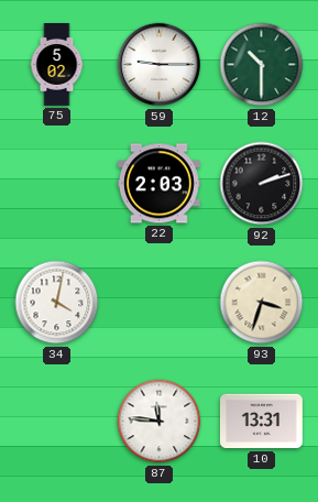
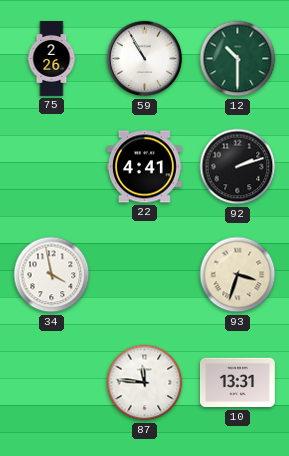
75: 5:02 -> 2:26 (52, 59)
59: 9:15 -> 10:55 (145, 59)
22: 2:03 -> 4:41 (144, 167)
34: 4:02 -> 3:58 (52, 275)
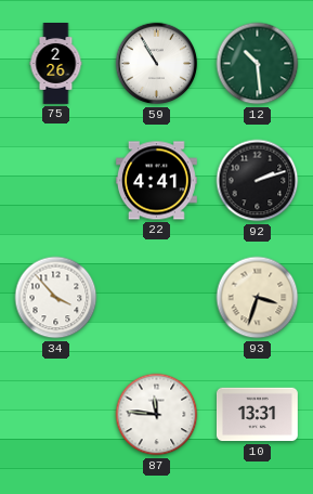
12: 10:30 -> 10:29 (258, 64)
34: 3:58 -> 3:53 (56, 298)
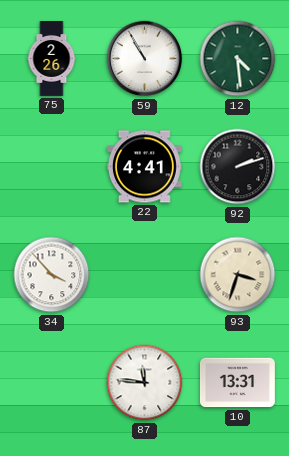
12: 10:29 -> 4:29 (238, 59)
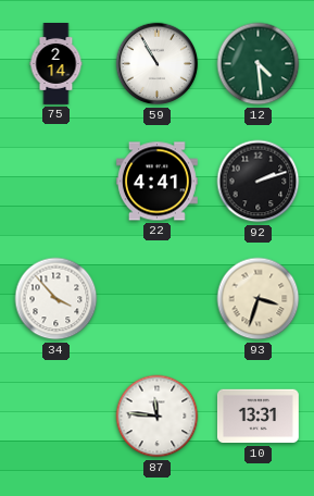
75: 2:26 -> 2:14 (56, 64)
